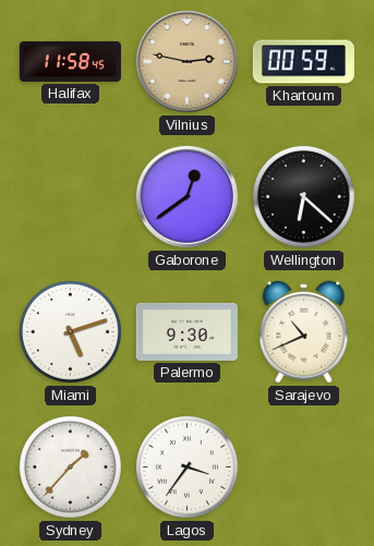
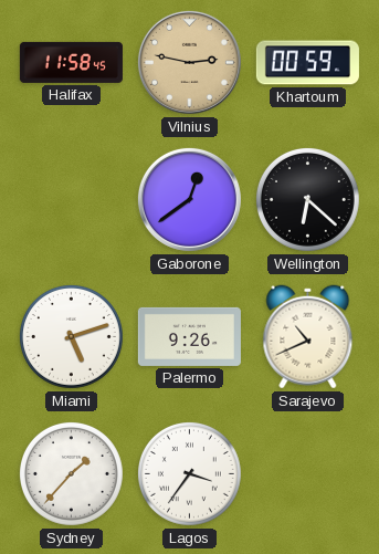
Palermo: 9:30 -> 9:26 (189, 336)
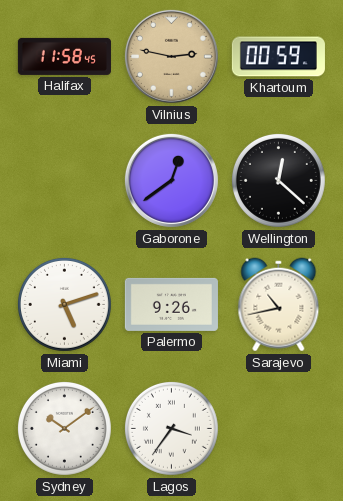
Wellington: 6:22 -> 12:22 (278, 180)
Sarajevo: 10:41 -> 10:43 (279, 305)
Sydney: 1:37 -> 10:09 (64, 428)
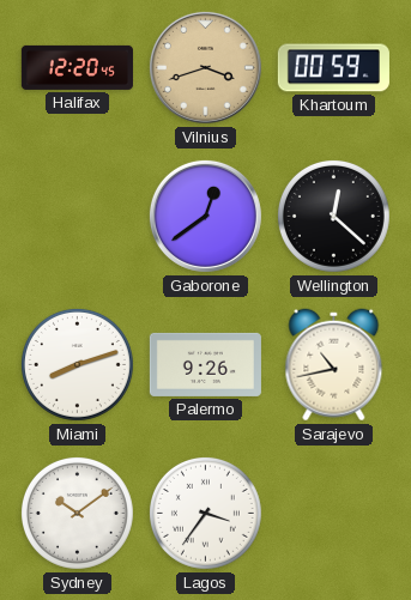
Halifax: 11:58 -> 12:20 (77, 67)
Vilnius: 2:47 -> 3:42 (205, 67)
Miami: 5:12 -> 8:12 (77, 364)
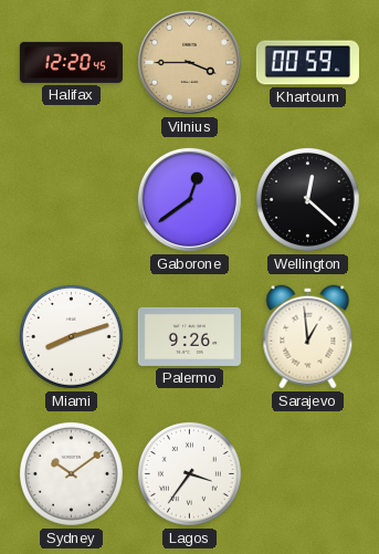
Vilnius: 3:42 -> 3:45 (189, 62)
Sarajevo: 10:43 -> 12:59 (308, 337)
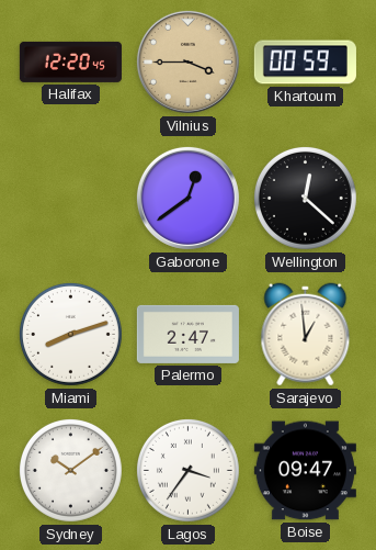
Palermo: 9:26 -> 2:47 (187, 334)
Boise: none -> 09:47 (305, 471)
